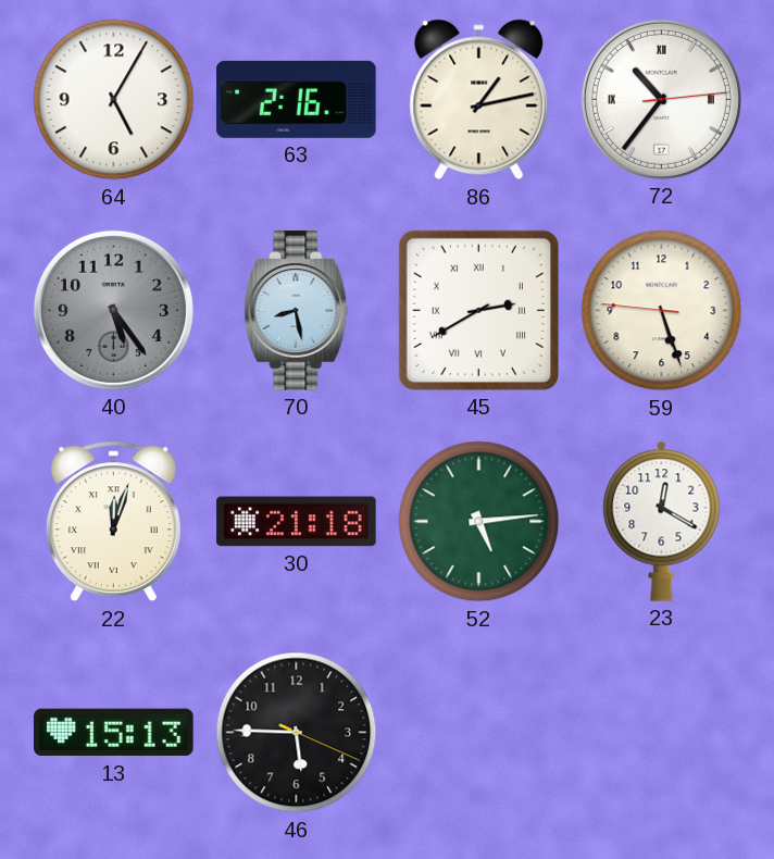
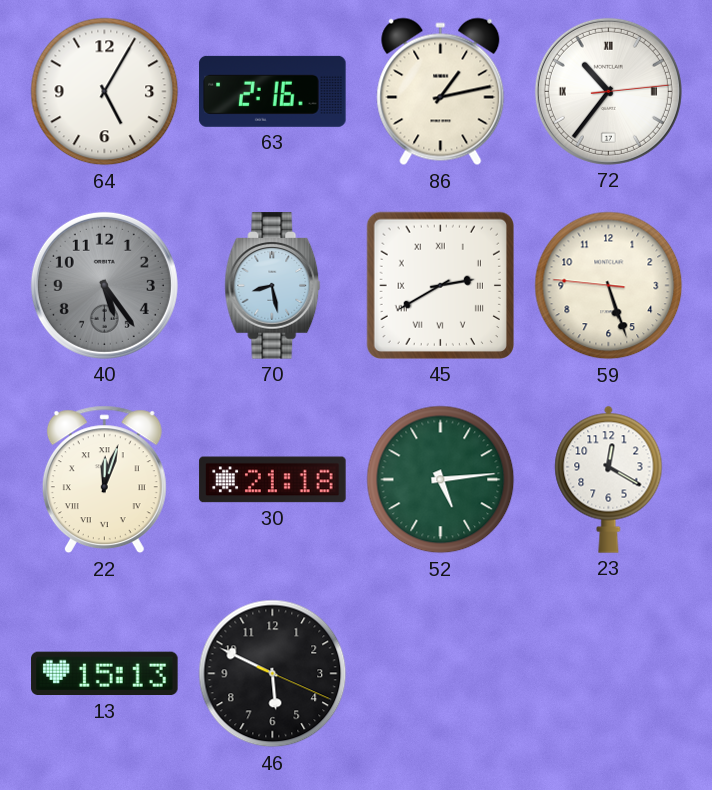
46: 5:45 -> 5:49 (273, 674)
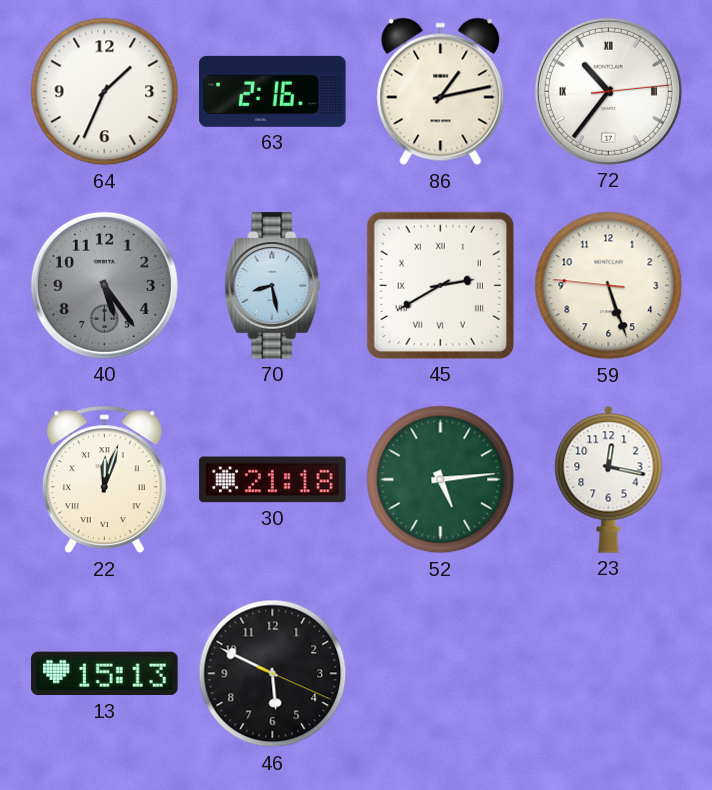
64: 5:05 -> 1:34 (105, 92)
23: 12:20 -> 12:17 (609, 479)
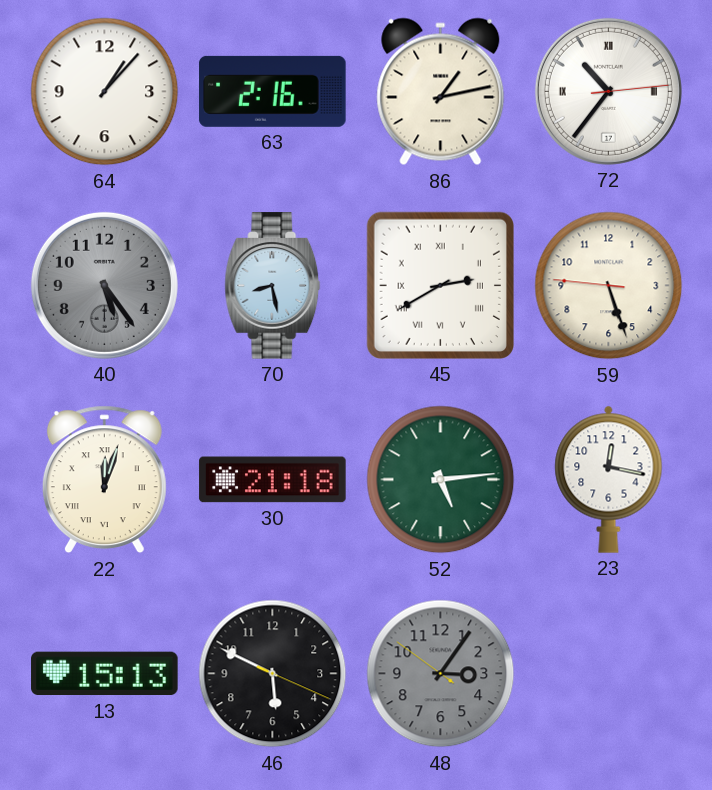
64: 1:34 -> 1:07 (105, 92)
48: none -> 3:05 (441, 674)
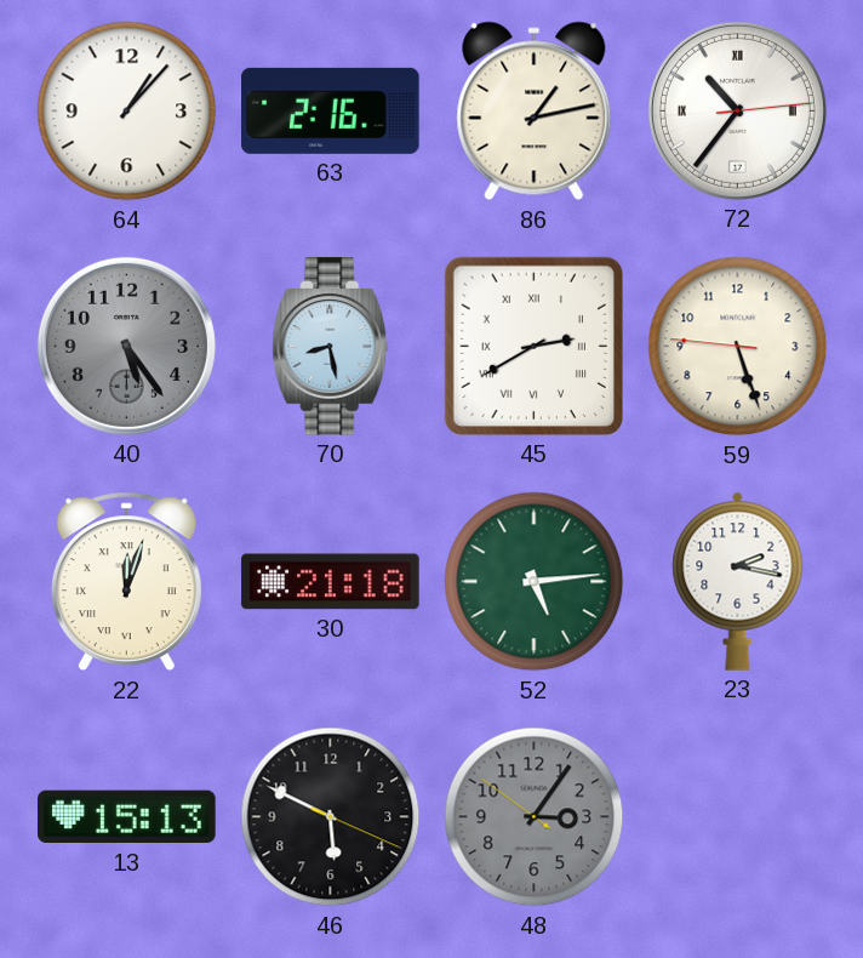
23: 12:17 -> 2:17 (738, 581)
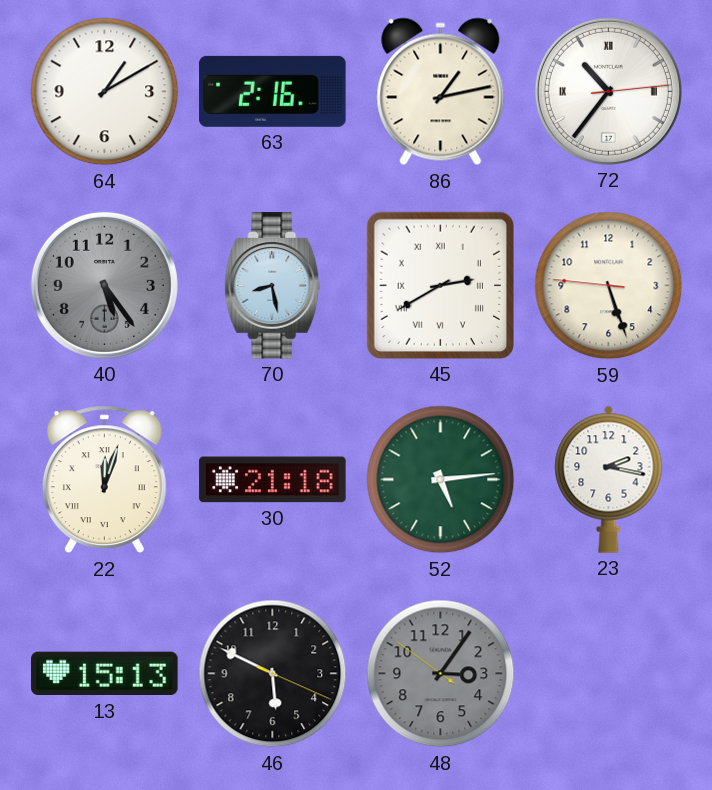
64: 1:07 -> 1:10 (105, 92)
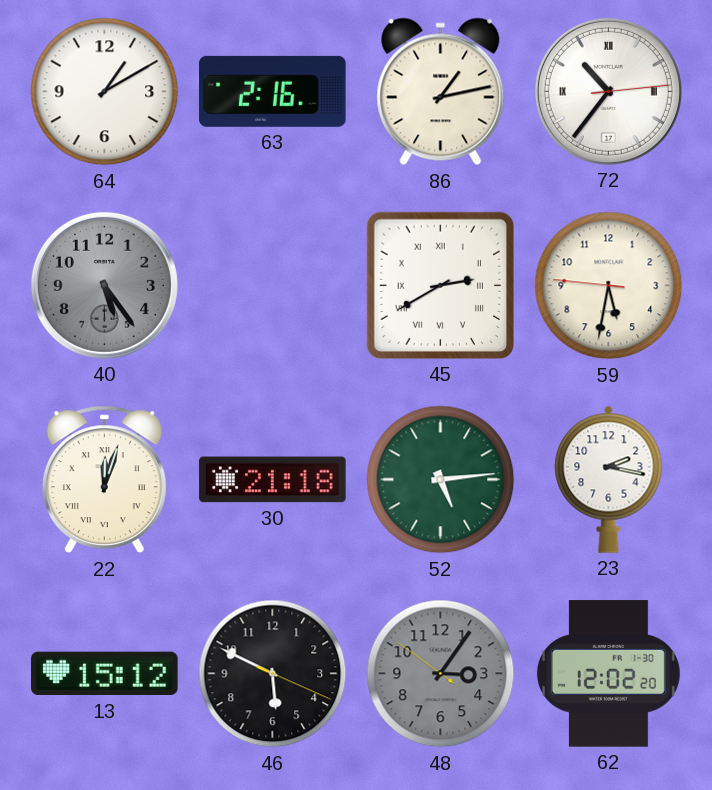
70: 8:28 -> none (273, 286)
59: 5:26 -> 5:31 (609, 286)
13: 15:13 -> 15:12 (105, 674)
62: none -> 12:02 (608, 674)
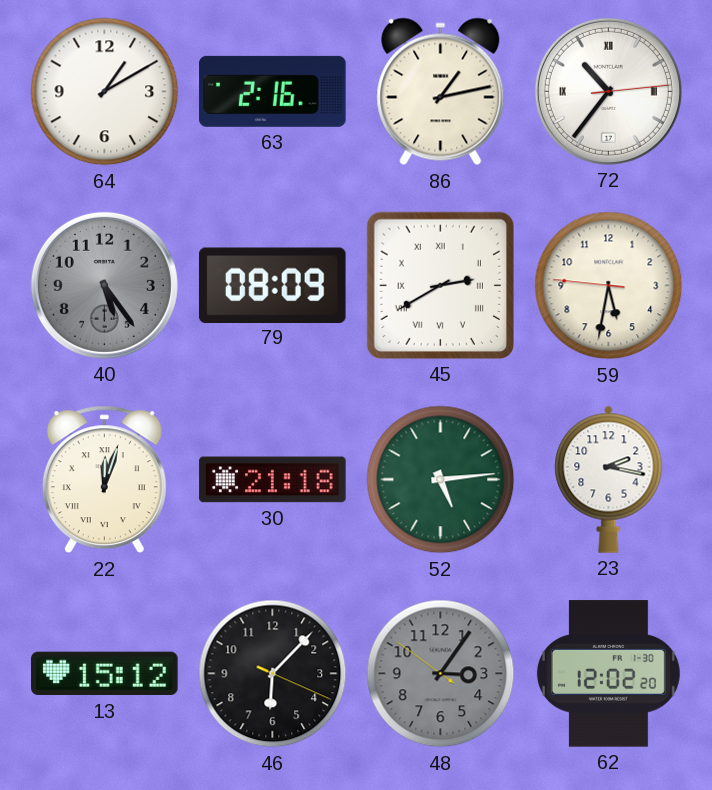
79: none -> 08:09 (272, 285)
46: 5:49 -> 6:07 (273, 674)
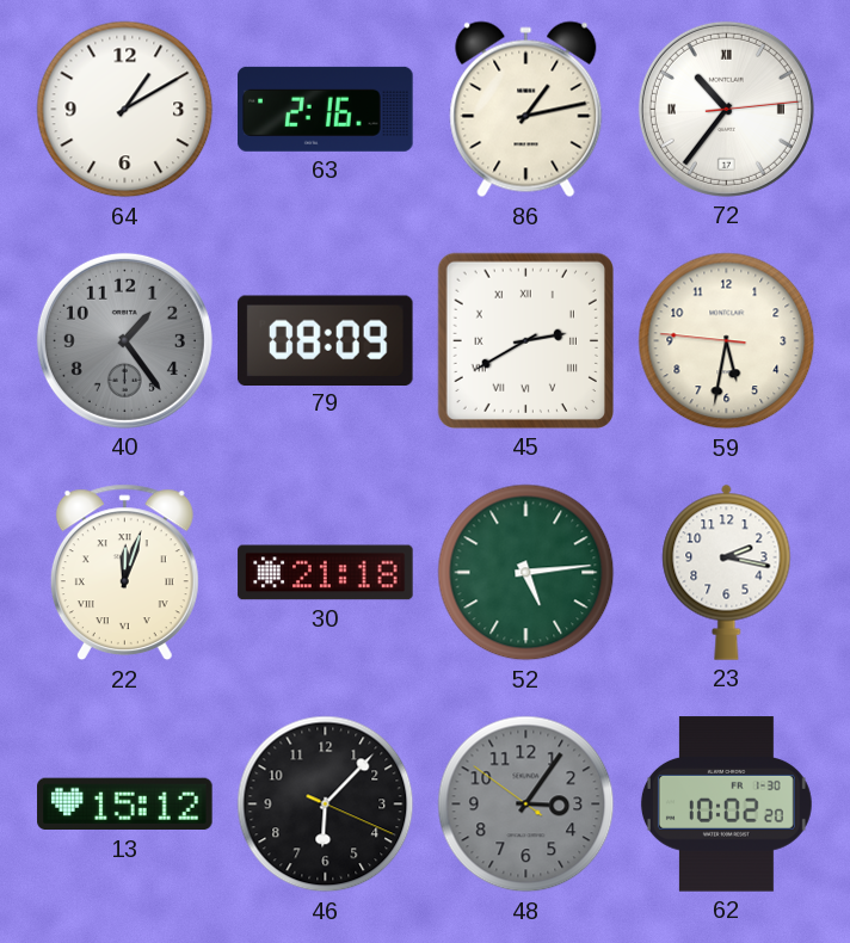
40: 5:24 -> 1:24 (124, 340)
62: 12:02 -> 10:02 (726, 805)
